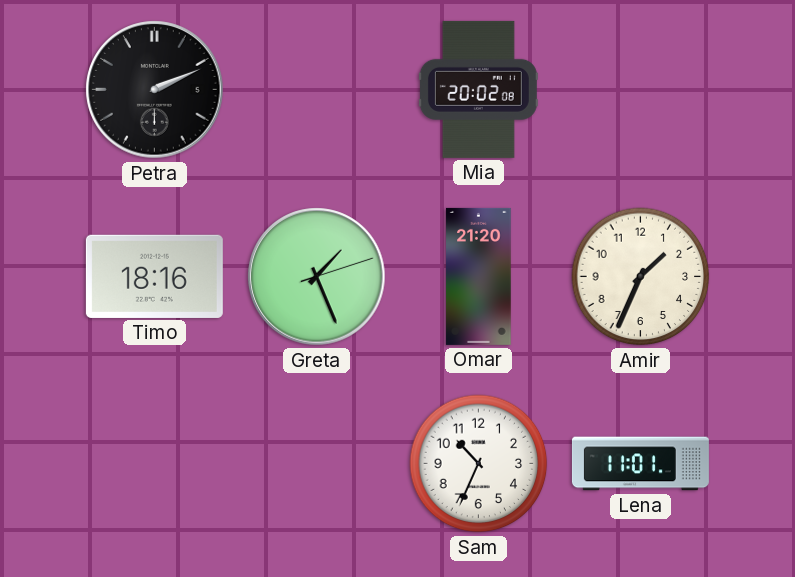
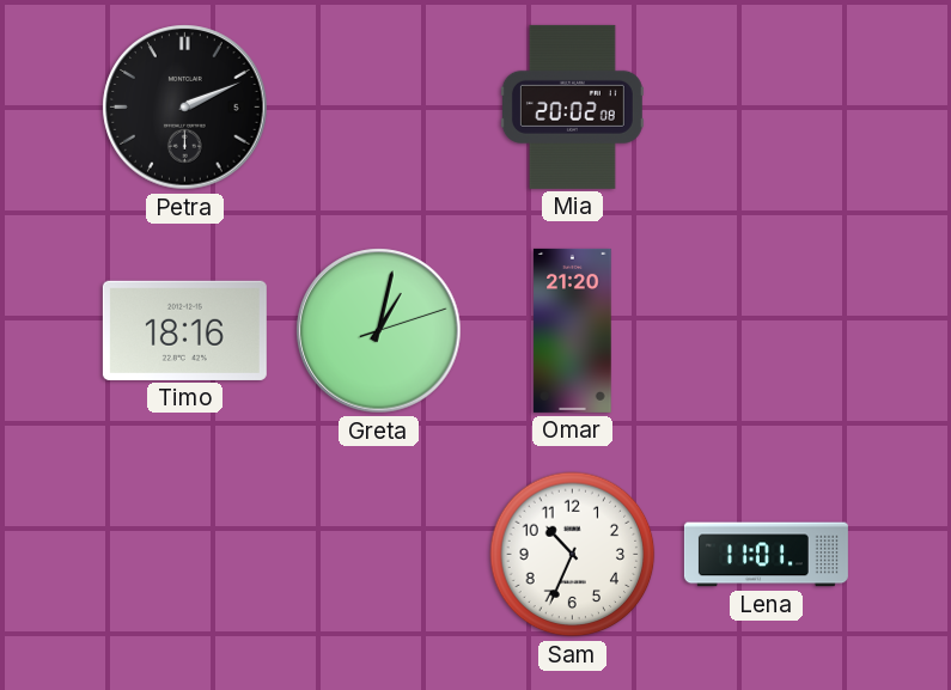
Greta: 1:26 -> 1:02 (379, 331)
Amir: 1:34 -> none (641, 277)
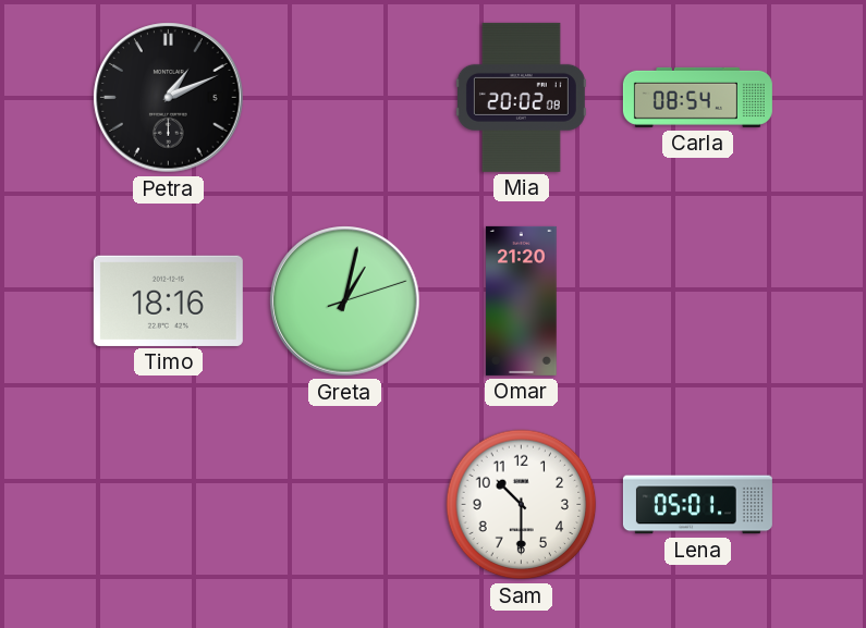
Petra: 2:11 -> 1:11 (169, 98)
Carla: none -> 08:54 (697, 97)
Sam: 10:34 -> 10:30 (522, 505)
Lena: 11:01 -> 05:01 (697, 505)
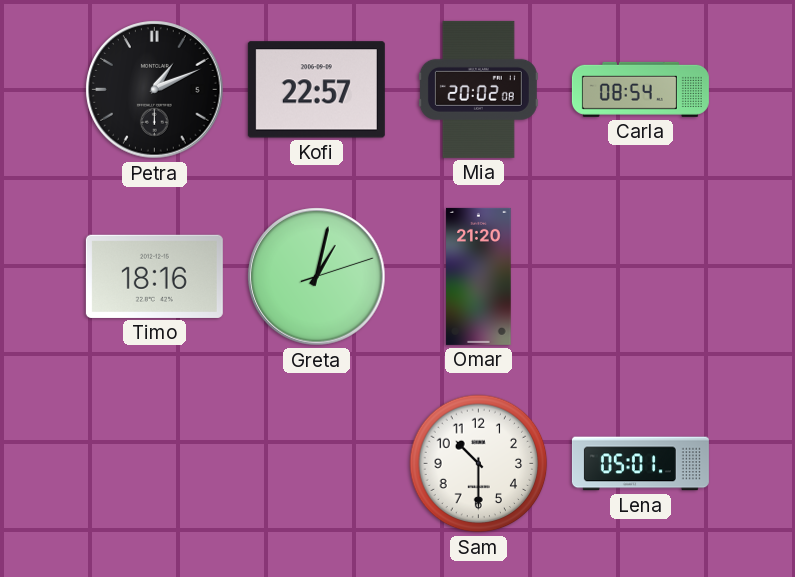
Kofi: none -> 22:57 (316, 90)
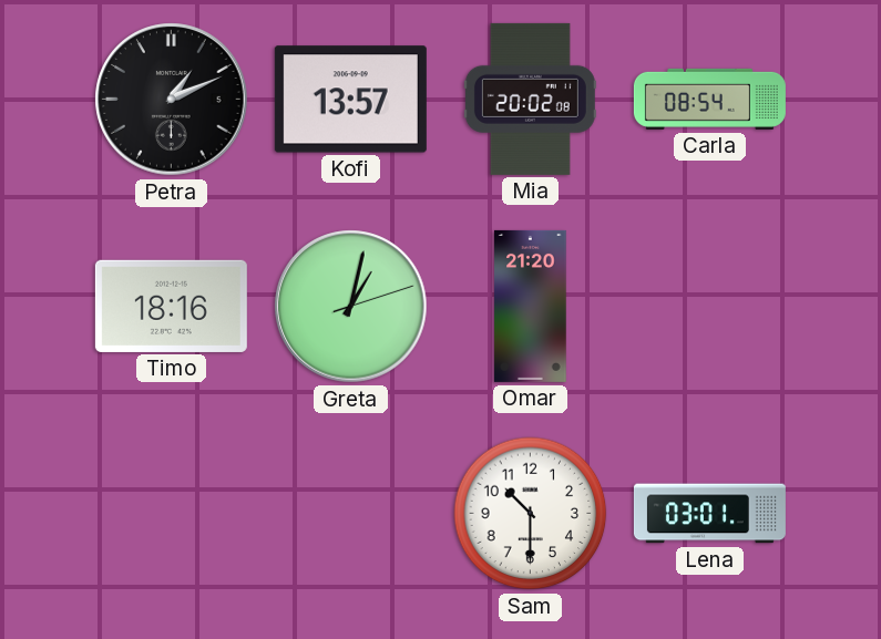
Kofi: 22:57 -> 13:57 (350, 100)
Lena: 05:01 -> 03:01 (709, 514)
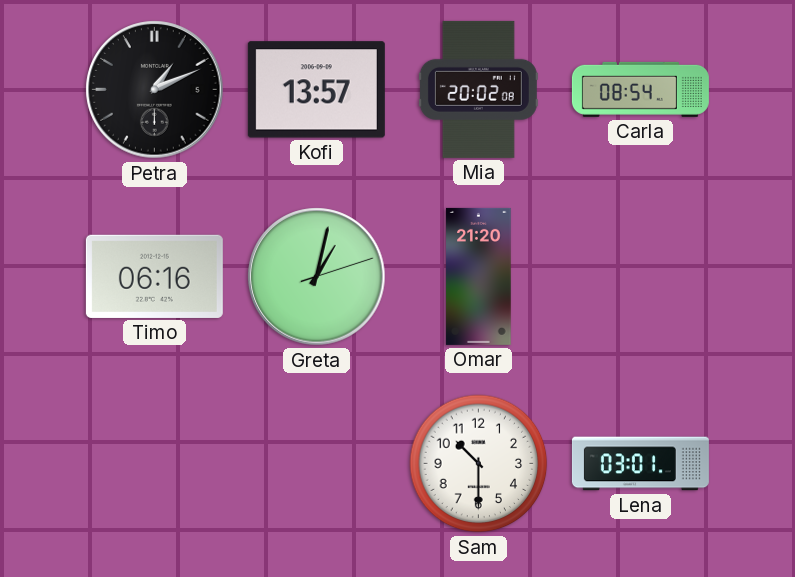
Timo: 18:16 -> 06:16 (154, 276)
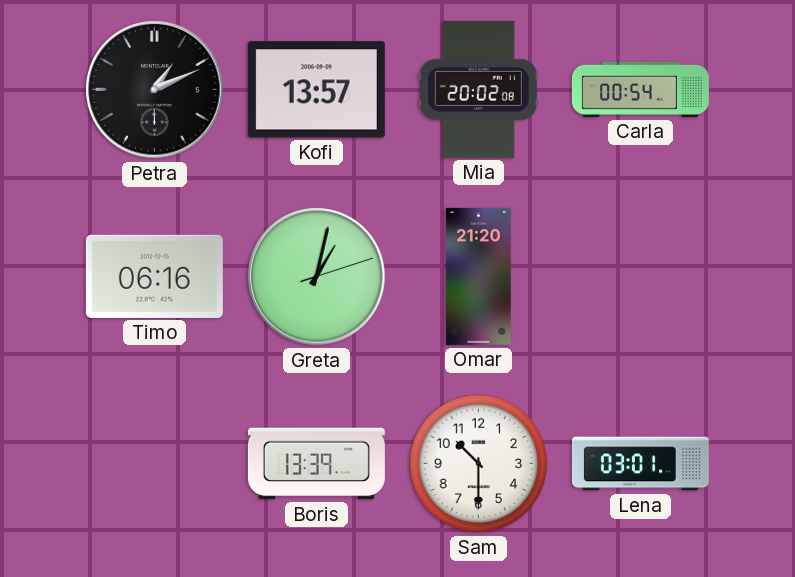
Carla: 08:54 -> 00:54 (640, 89)
Boris: none -> 13:39 (316, 464)
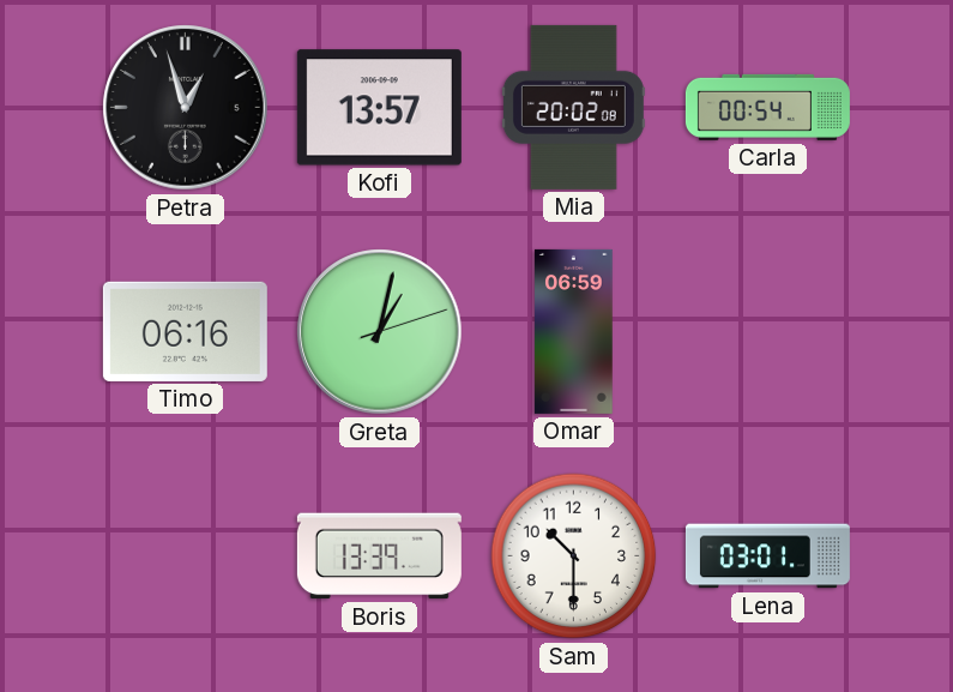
Petra: 1:11 -> 12:57 (186, 108)
Omar: 21:20 -> 06:59 (574, 331)
